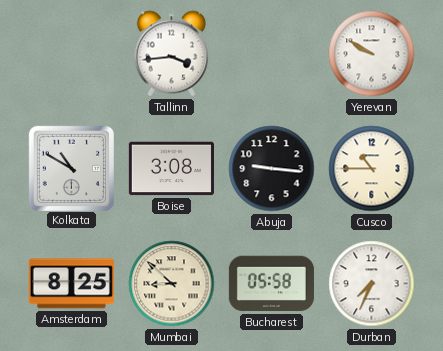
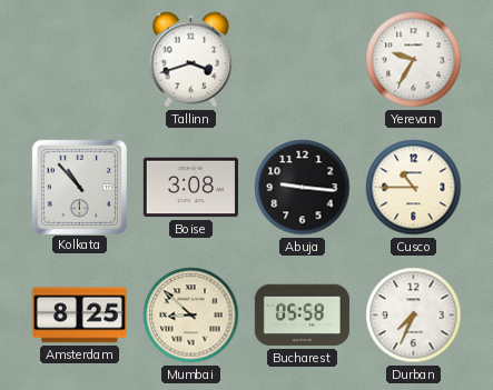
Tallinn: 3:44 -> 3:42 (191, 60)
Yerevan: 9:50 -> 9:35 (414, 60)
Kolkata: 10:50 -> 10:53 (79, 187)
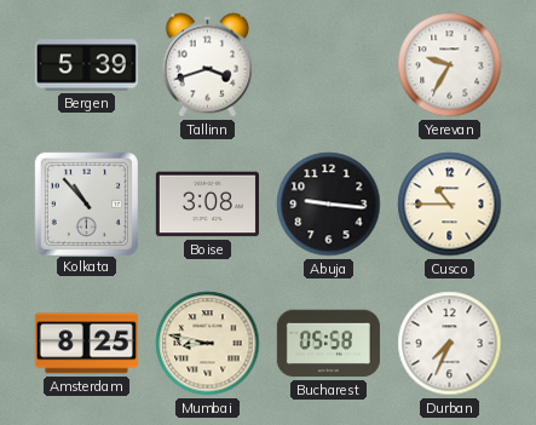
Bergen: none -> 5:39 (86, 65)
Mumbai: 8:52 -> 8:47 (208, 344)
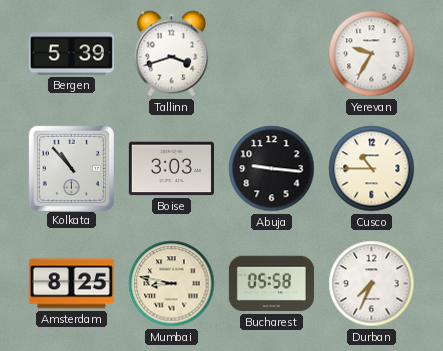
Boise: 3:08 -> 3:03 (171, 169)
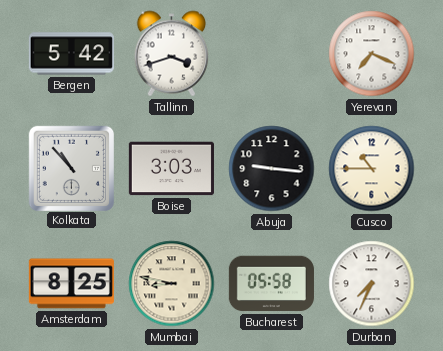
Bergen: 5:39 -> 5:42 (71, 54)
Yerevan: 9:35 -> 7:19 (372, 54)
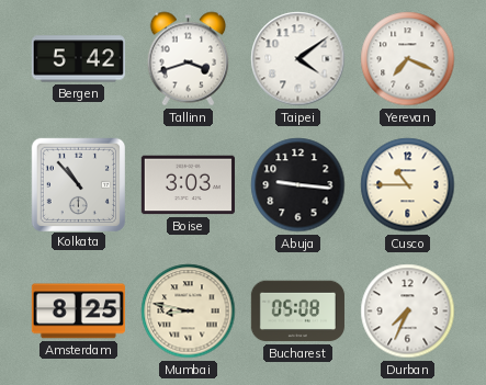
Taipei: none -> 4:09 (298, 59)
Bucharest: 05:58 -> 05:08 (297, 312)
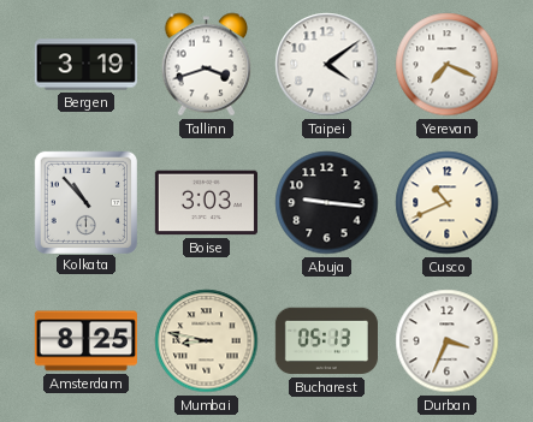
Bergen: 5:42 -> 3:19 (85, 65)
Cusco: 10:45 -> 10:41 (448, 203)
Bucharest: 05:08 -> 05:13 (326, 341)
Durban: 7:34 -> 3:34 (448, 341)
